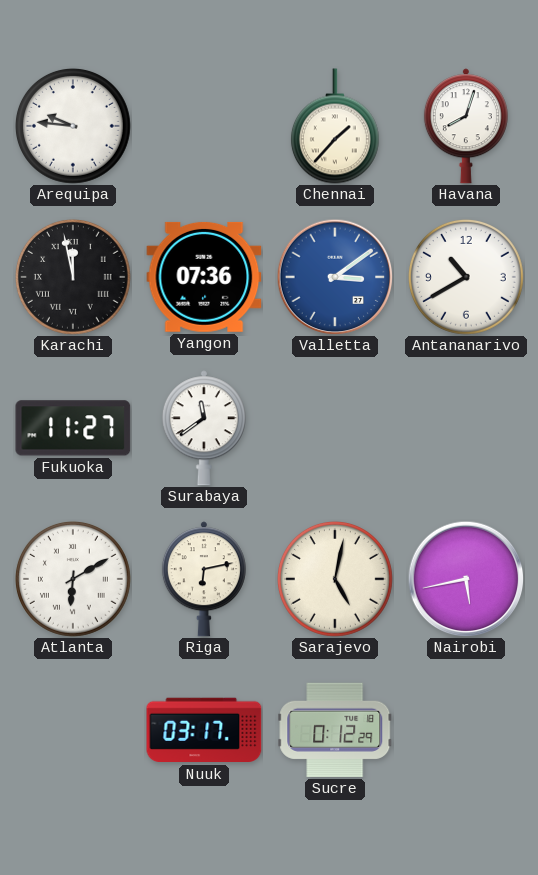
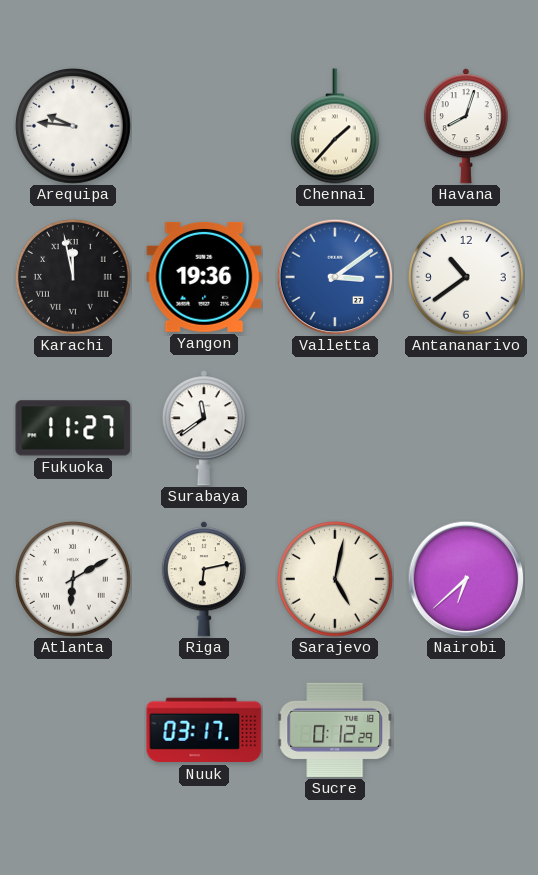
Yangon: 07:36 -> 19:36 (204, 277)
Antananarivo: 10:40 -> 10:39 (466, 277)
Nairobi: 5:43 -> 6:38 (466, 579)
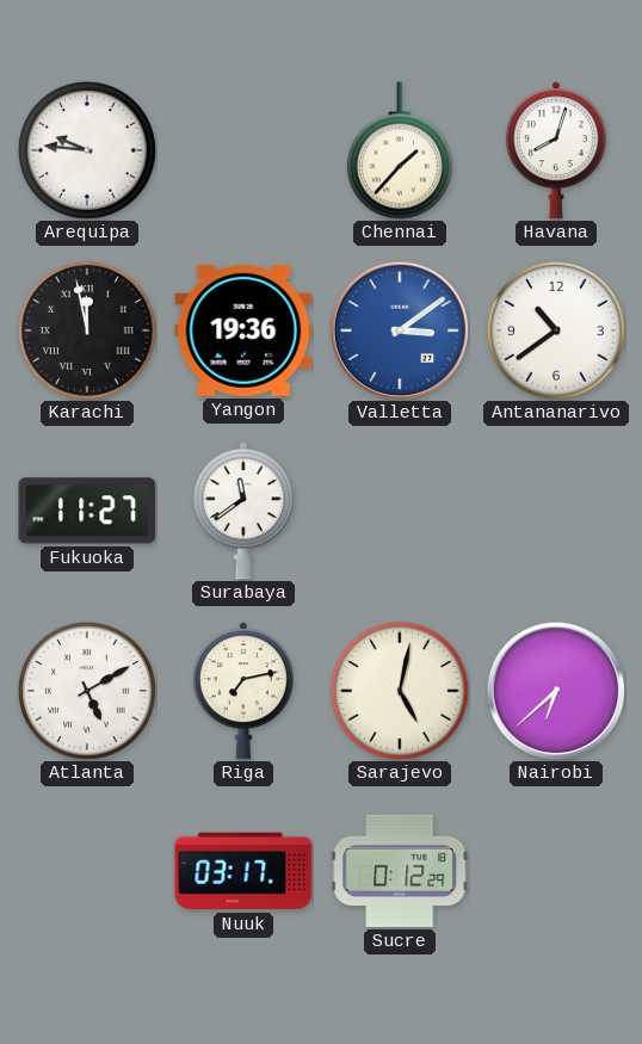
Atlanta: 6:10 -> 5:10 (87, 691)
Riga: 6:13 -> 7:13 (243, 691)
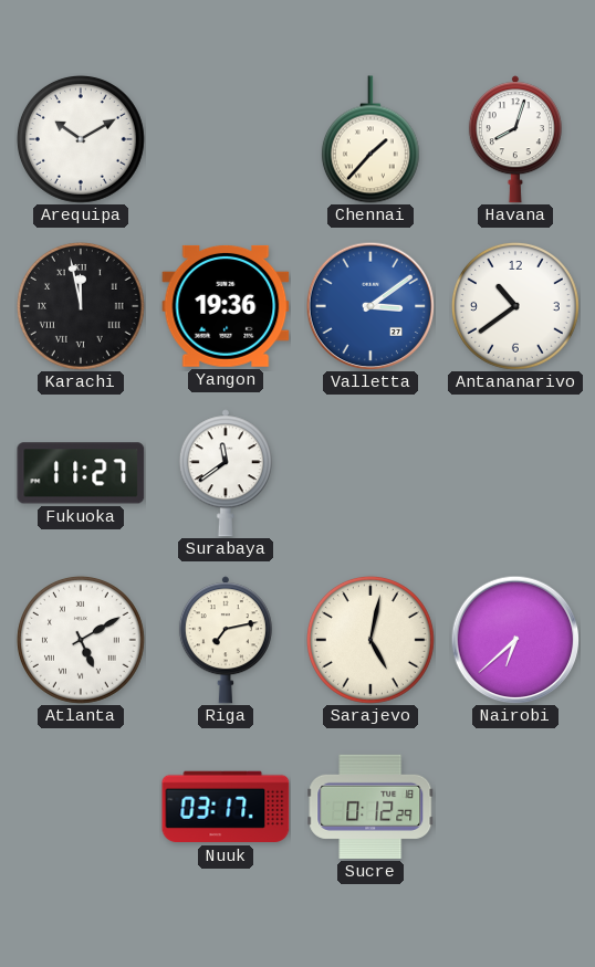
Arequipa: 9:46 -> 10:10 (81, 139)
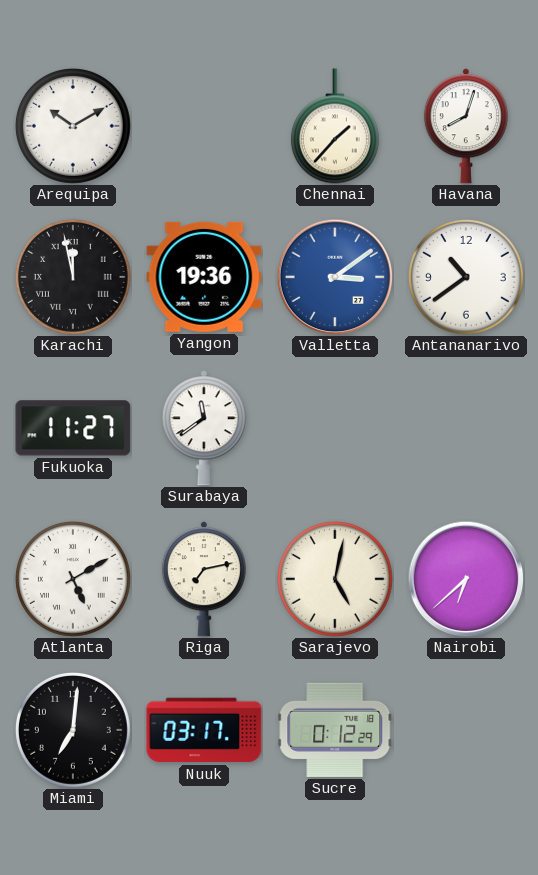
Miami: none -> 7:01 (73, 730)
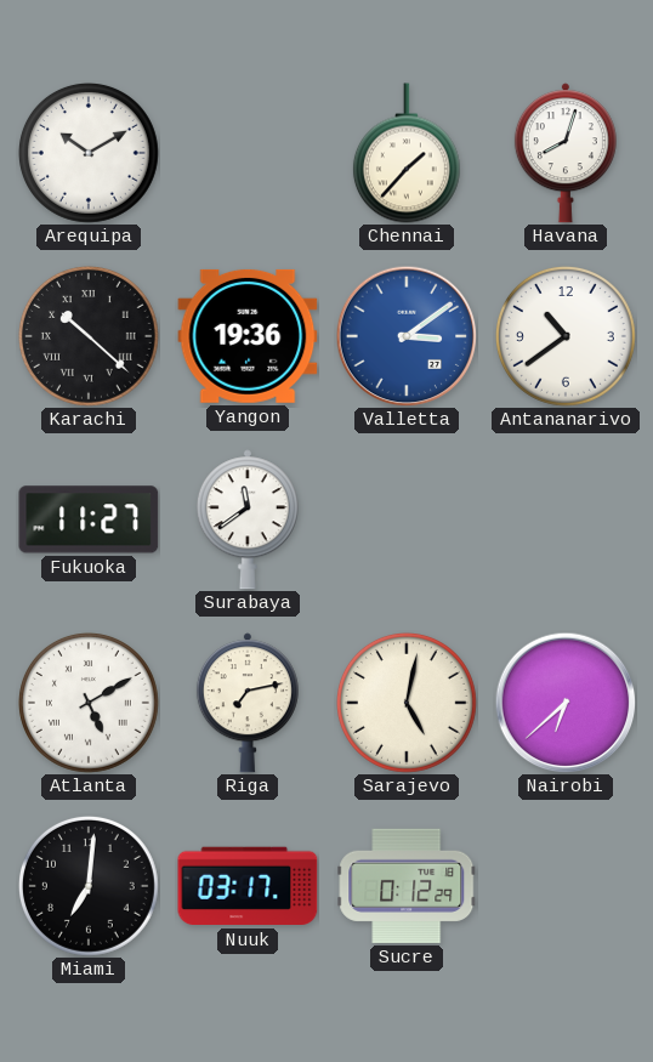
Karachi: 11:58 -> 10:22 (89, 336)
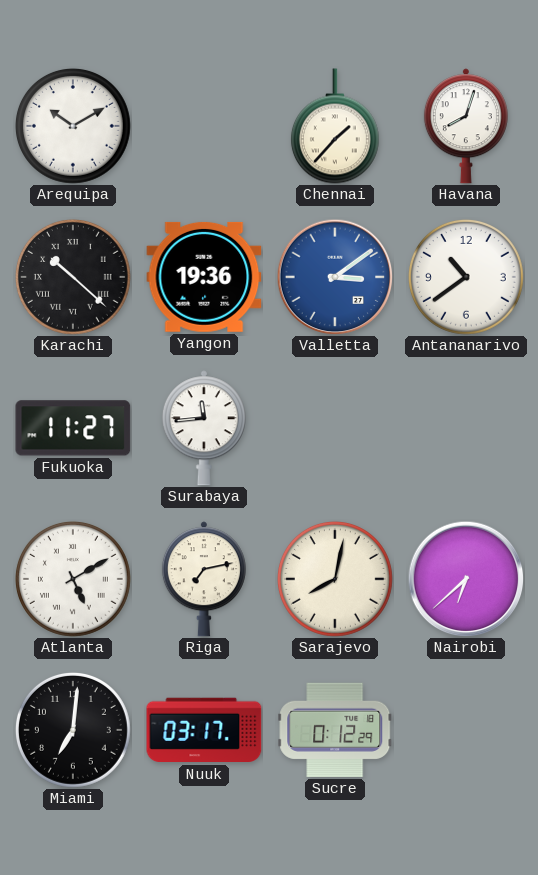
Surabaya: 11:39 -> 11:44 (204, 428)
Sarajevo: 5:02 -> 8:02 (335, 579)
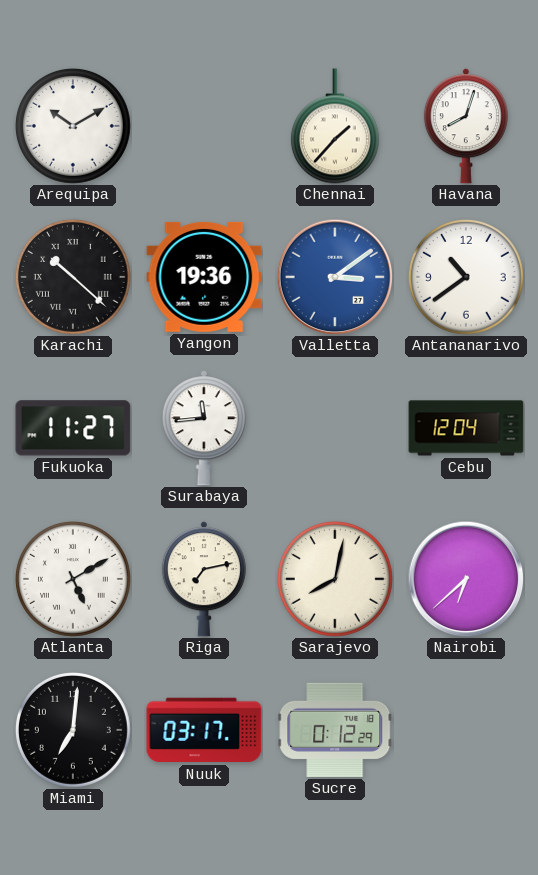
Cebu: none -> 12:04 (466, 428)
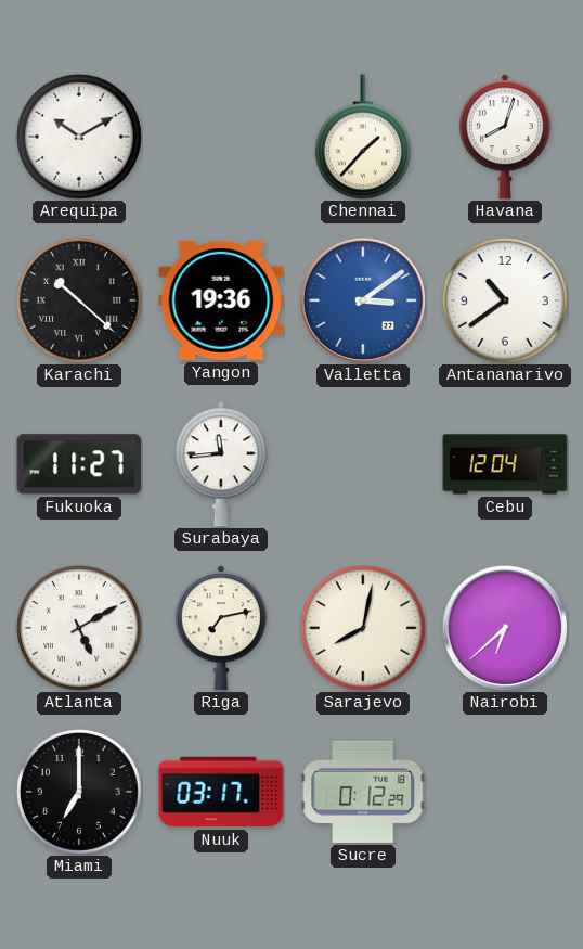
Miami: 7:01 -> 7:00 (79, 792)
